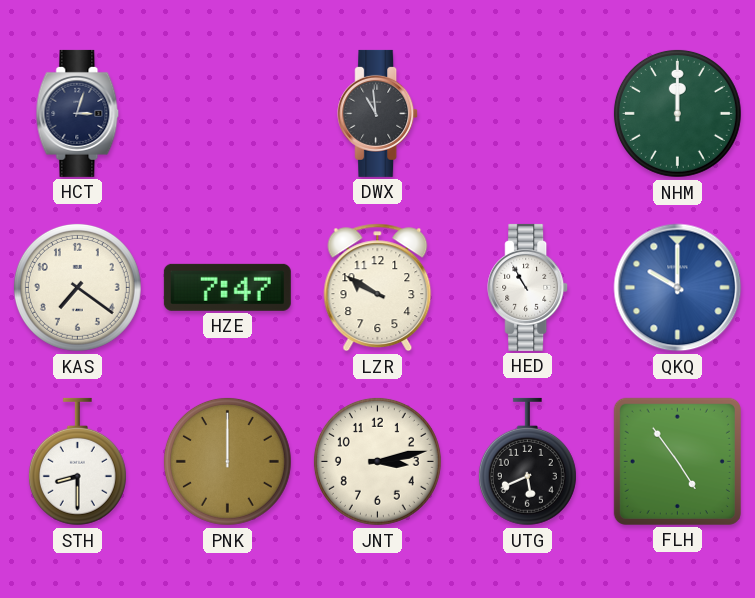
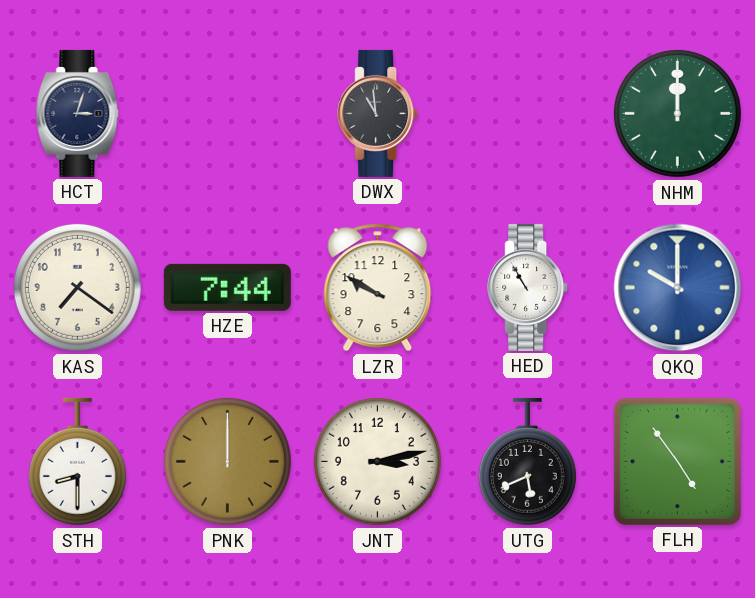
HZE: 7:47 -> 7:44 (227, 287)
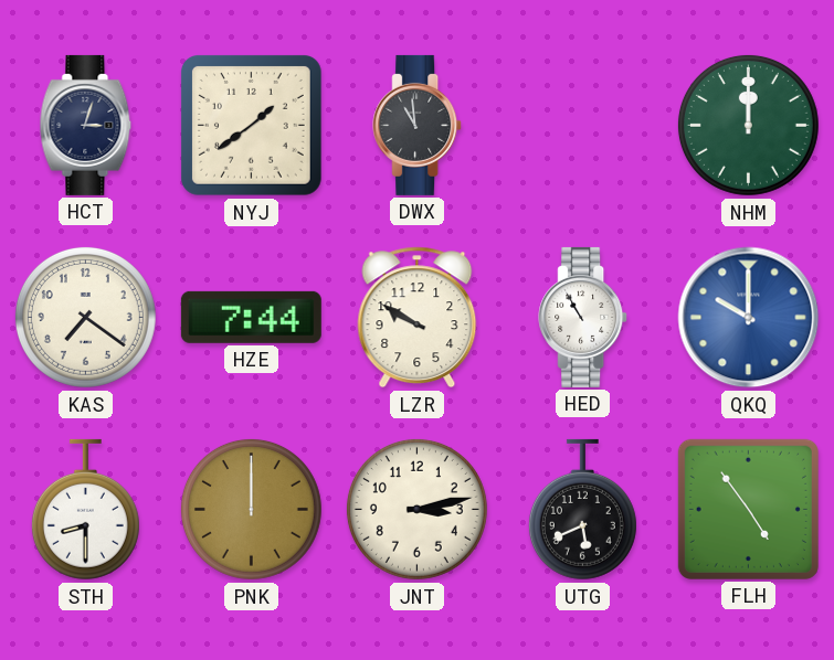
NYJ: none -> 1:39 (251, 125)
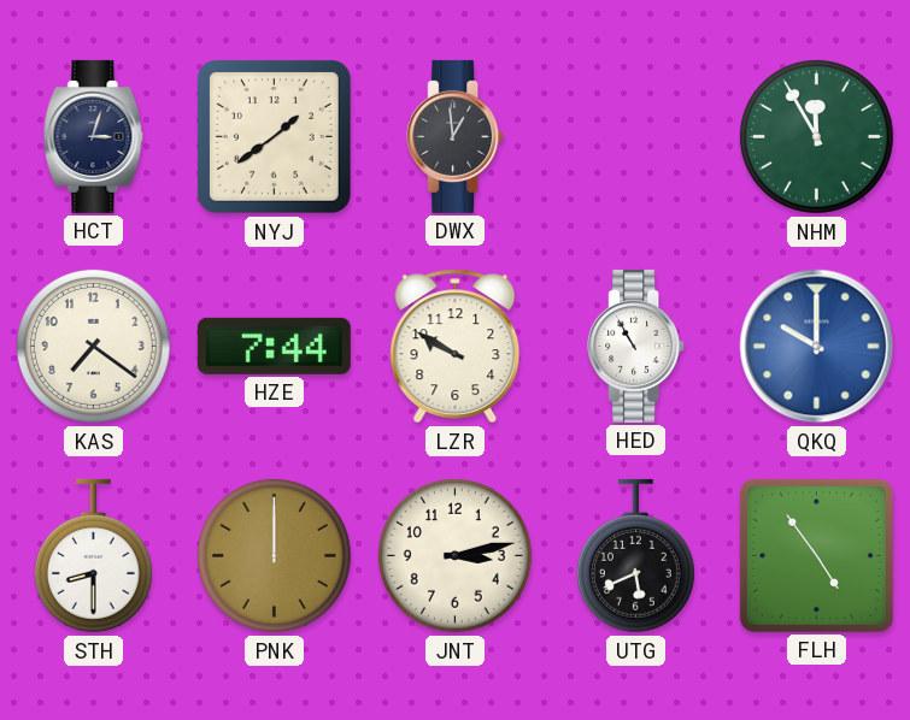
DWX: 10:59 -> 12:59 (456, 136)
NHM: 12:00 -> 11:55 (816, 136)
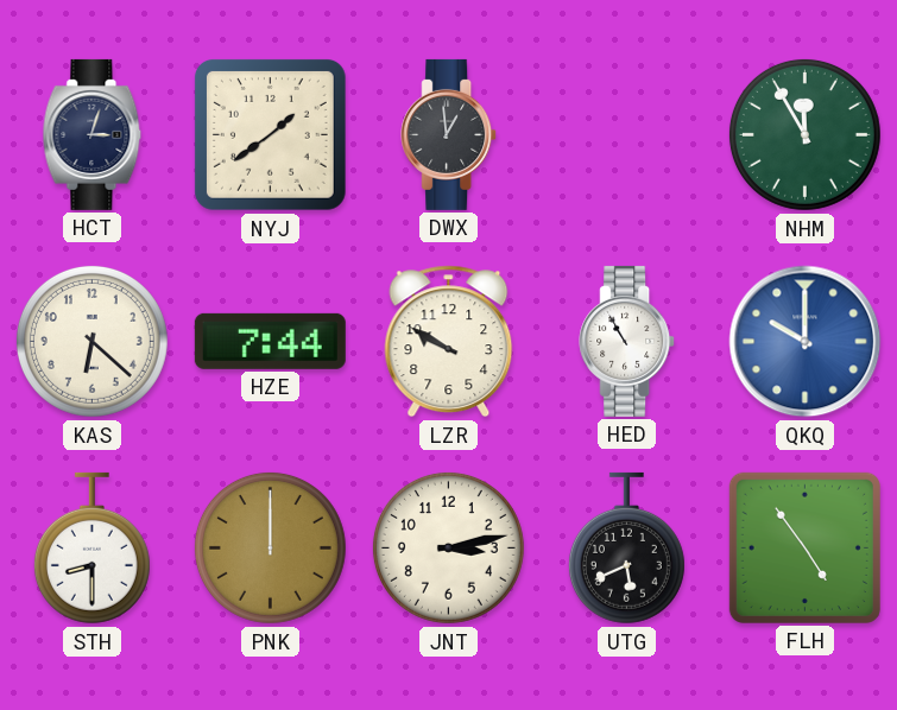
KAS: 7:21 -> 6:22 (91, 341)
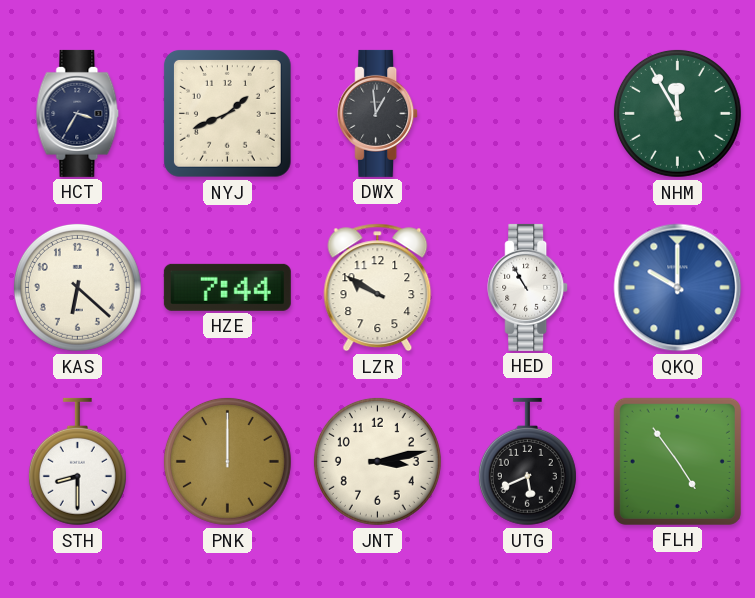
HCT: 3:03 -> 3:35 (78, 113)
NYJ: 1:39 -> 1:41 (227, 113)
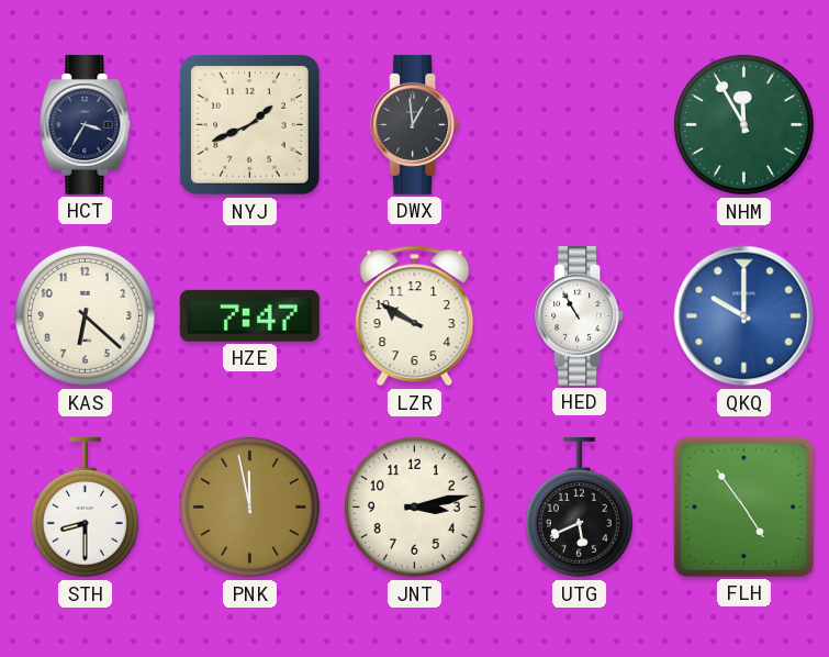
HZE: 7:44 -> 7:47 (249, 315)
PNK: 12:00 -> 11:58 (249, 506)
